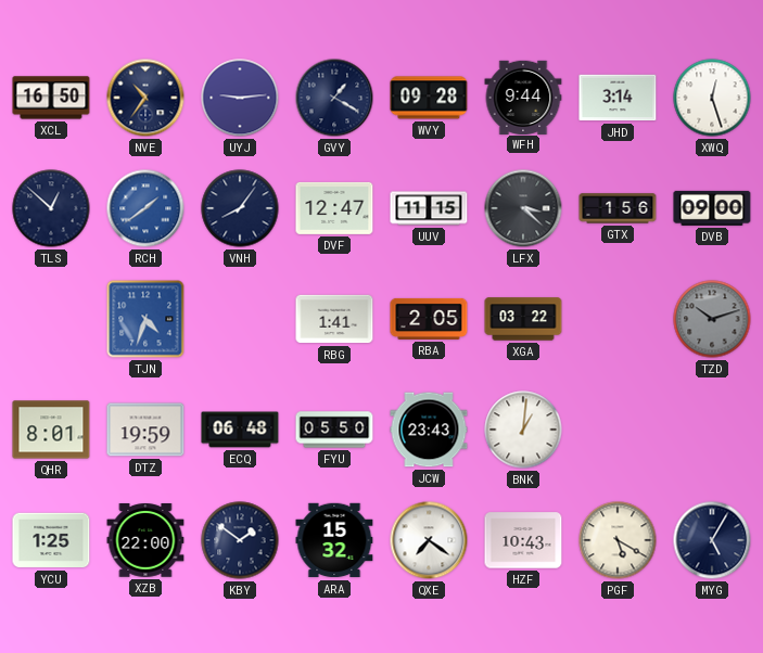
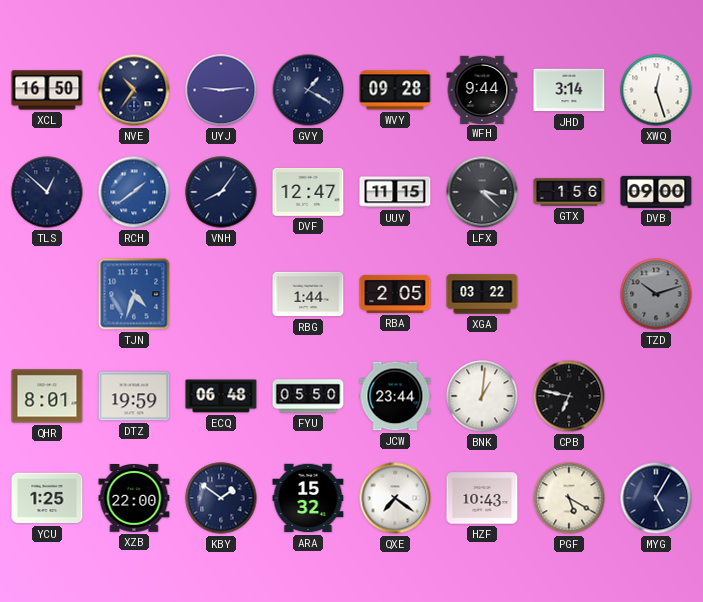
RBG: 1:41 -> 1:44 (308, 294)
JCW: 23:43 -> 23:44 (395, 396)
CPB: none -> 6:47 (569, 396)
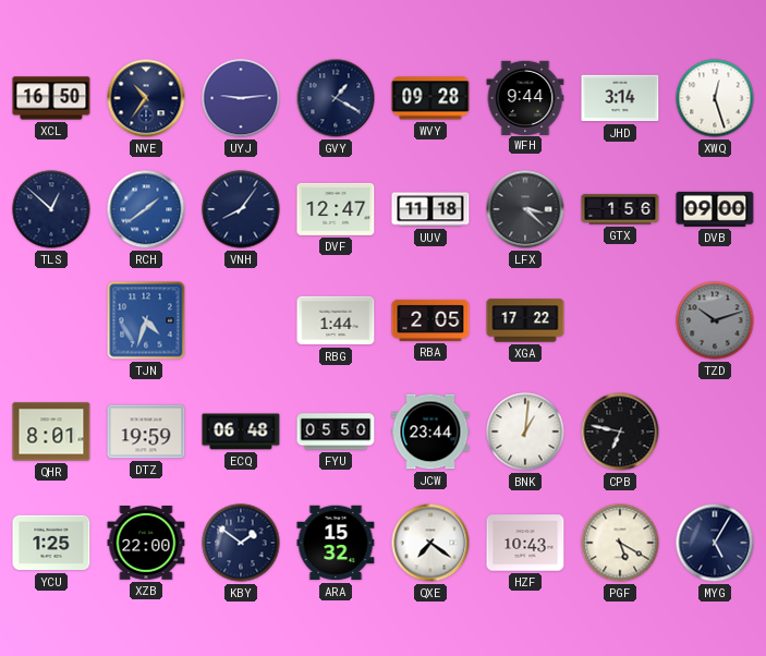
UUV: 11:15 -> 11:18 (430, 209)
XGA: 03:22 -> 17:22 (525, 320)
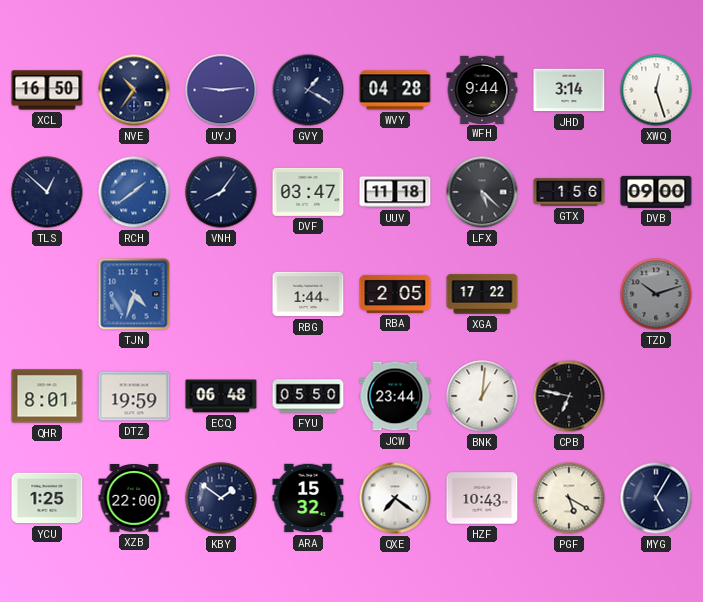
WVY: 09:28 -> 04:28 (395, 90)
DVF: 12:47 -> 03:47 (308, 192)
LFX: 3:22 -> 5:22 (482, 192)
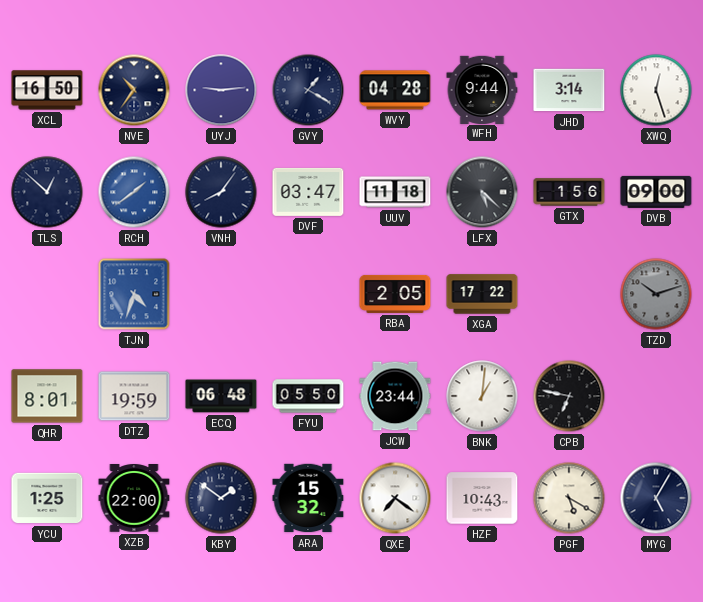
RBG: 1:44 -> none (308, 294)
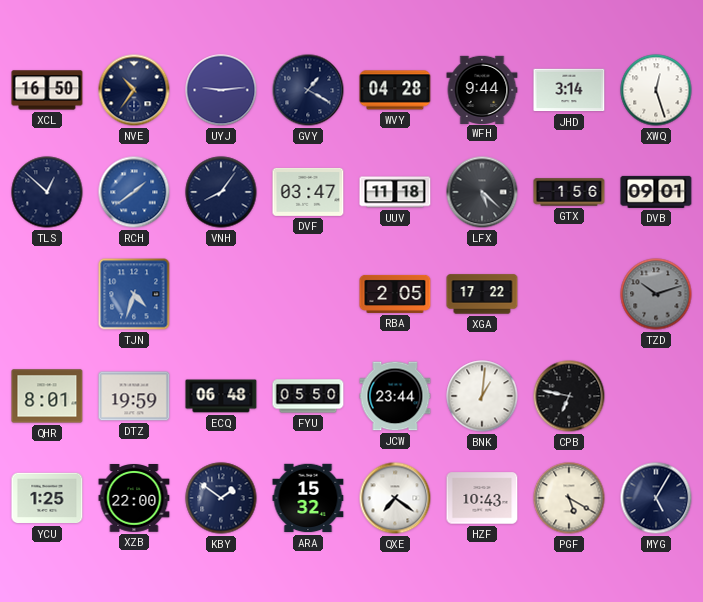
DVB: 09:00 -> 09:01 (656, 192)
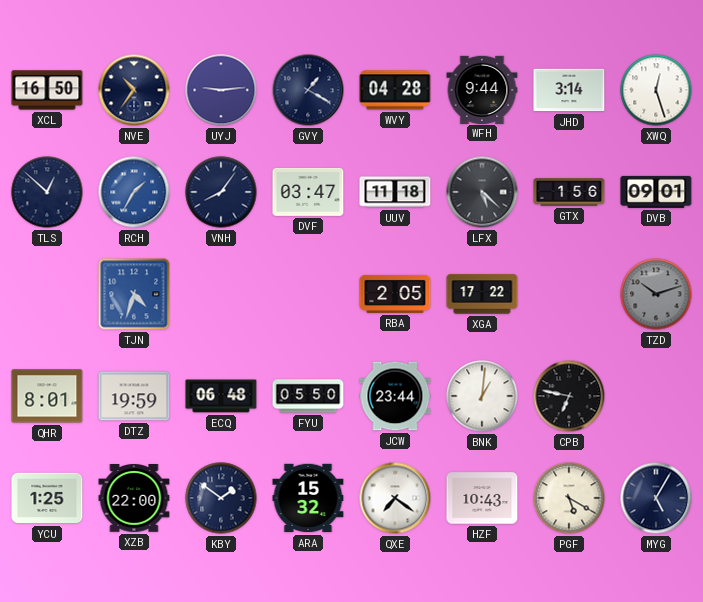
RCH: 1:39 -> 1:35 (134, 192)
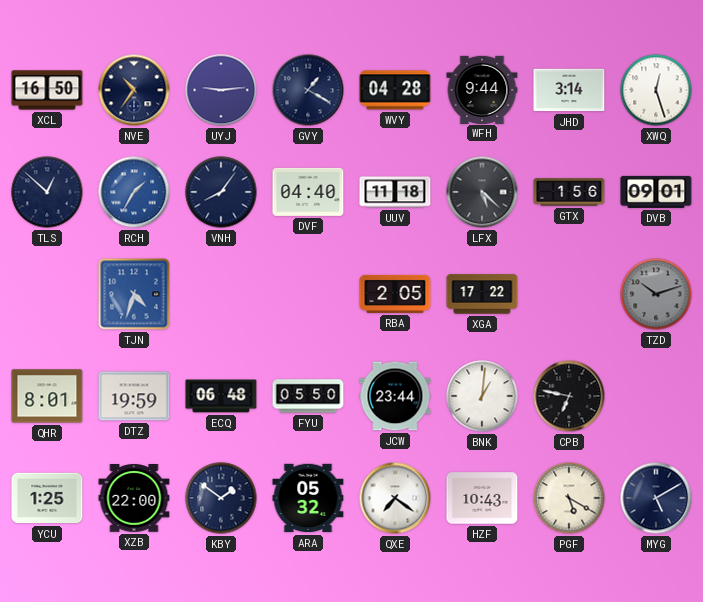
DVF: 03:47 -> 04:40 (308, 192)
ARA: 15:32 -> 05:32 (308, 498)
MYG: 5:05 -> 5:10 (656, 498)
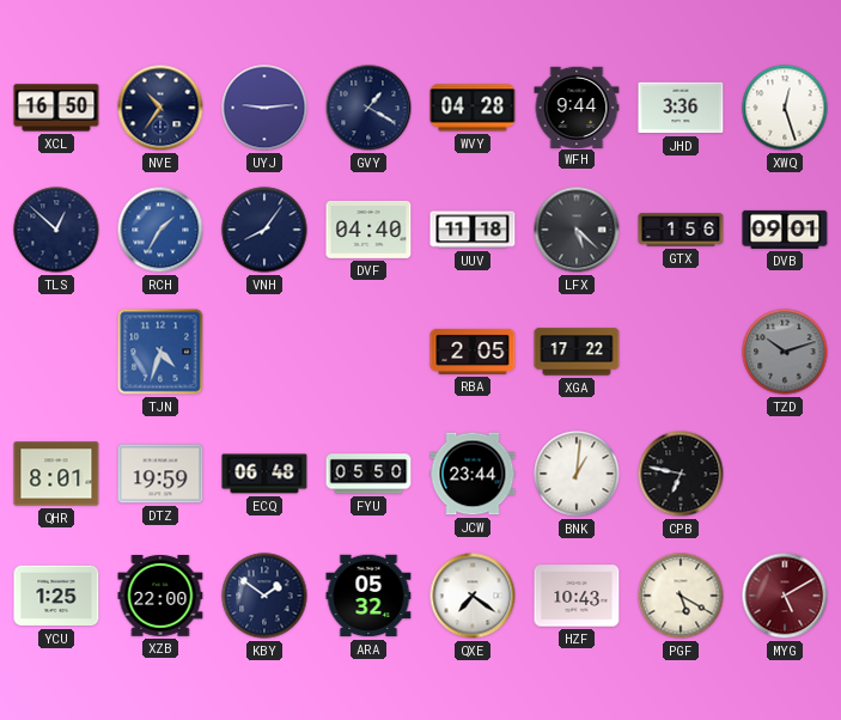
JHD: 3:14 -> 3:36 (681, 108)
MYG dial: navy -> burgundy (785, 596)
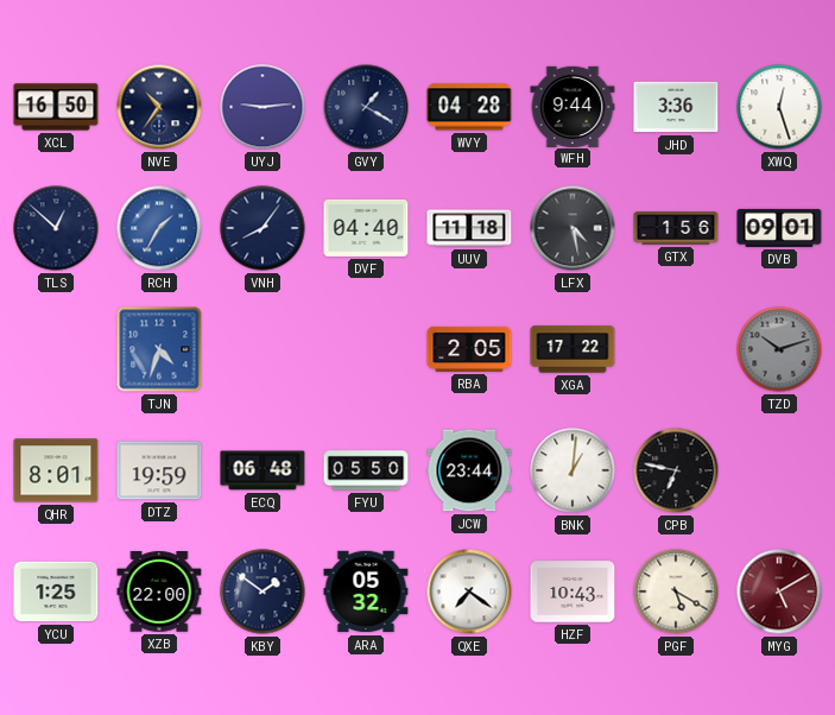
LFX: 5:22 -> 4:28 (573, 228)
